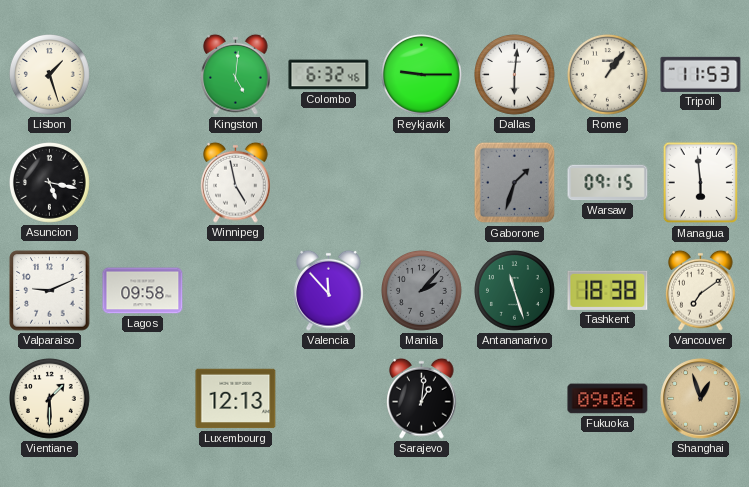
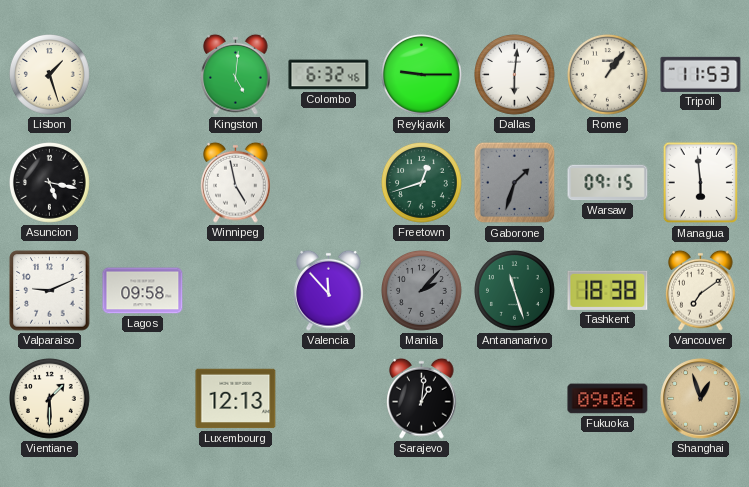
Freetown: none -> 12:42 (422, 183)
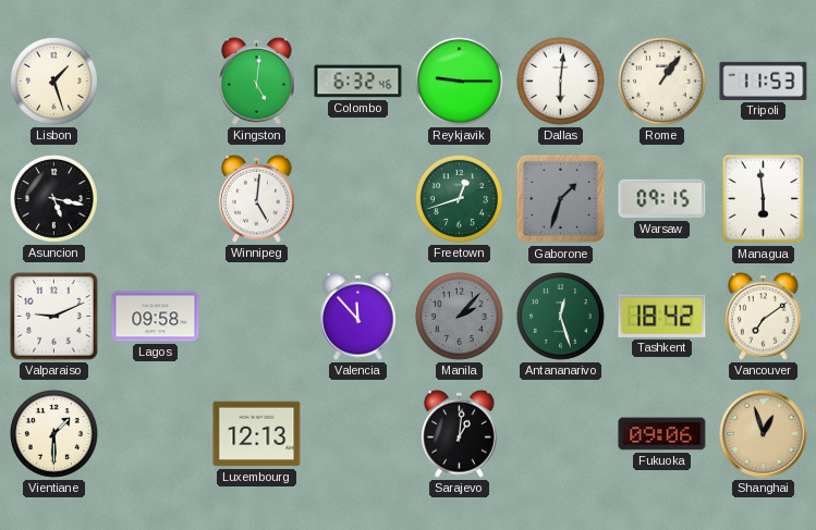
Winnipeg: 4:58 -> 5:01 (257, 198)
Antananarivo: 11:27 -> 12:27 (561, 317)
Tashkent: 18:38 -> 18:42 (662, 316)
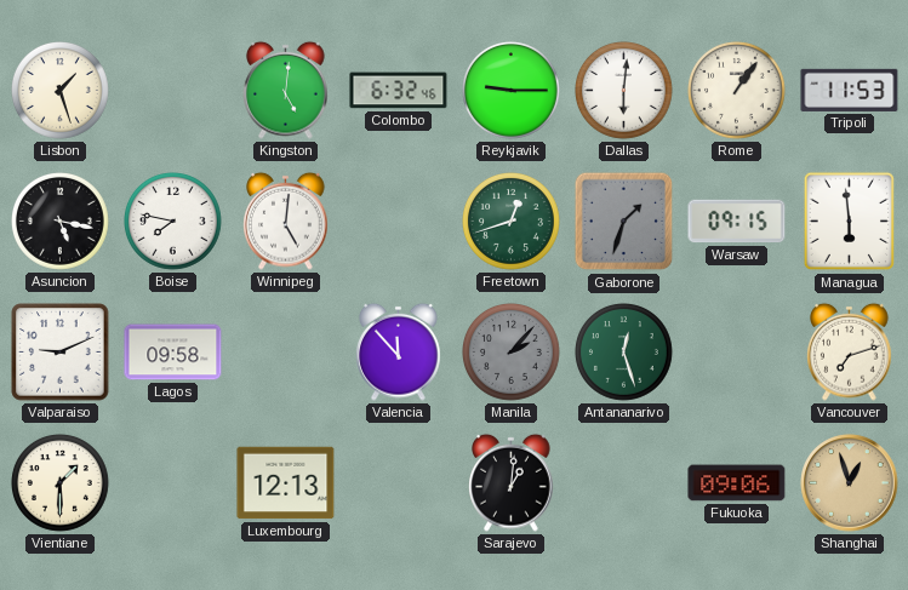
Boise: none -> 7:47 (173, 222)
Tashkent: 18:42 -> none (662, 316)
Vancouver: 7:09 -> 7:12 (850, 351)
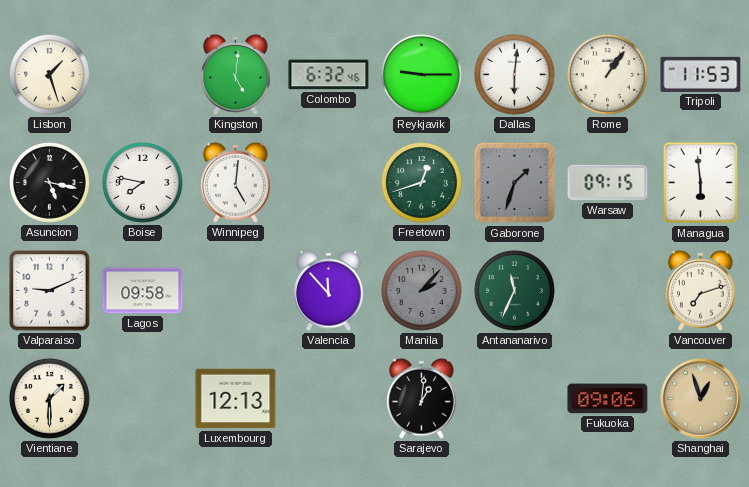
Antananarivo: 12:27 -> 11:34 (515, 291)
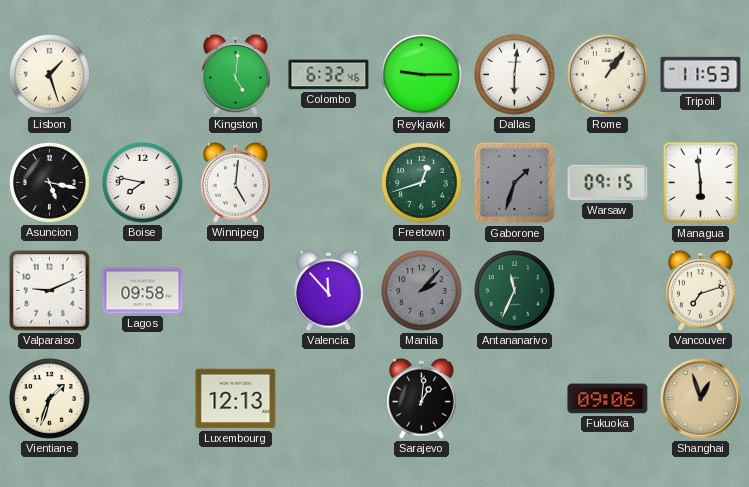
Vientiane: 1:30 -> 1:33 (50, 399)
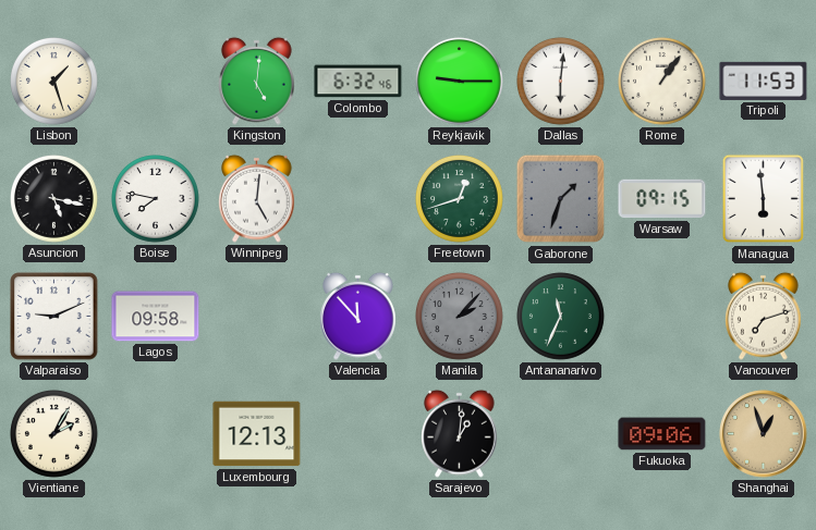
Vientiane: 1:33 -> 2:05 (54, 434)
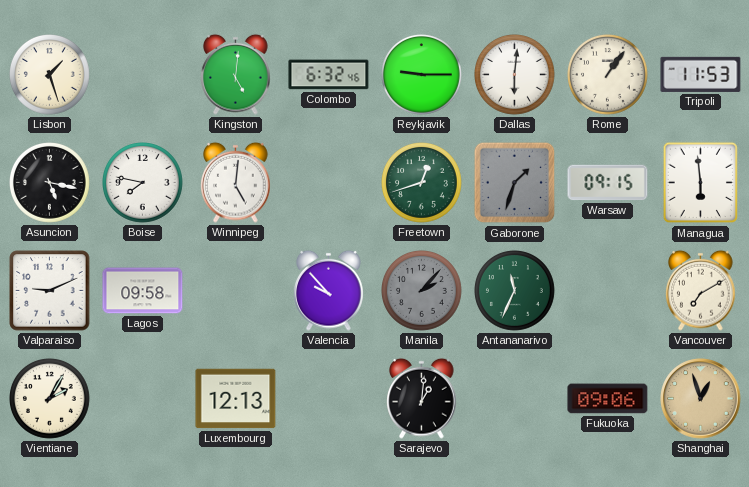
Valencia: 11:53 -> 9:53 (329, 290)
Vancouver: 7:12 -> 7:10 (701, 290)
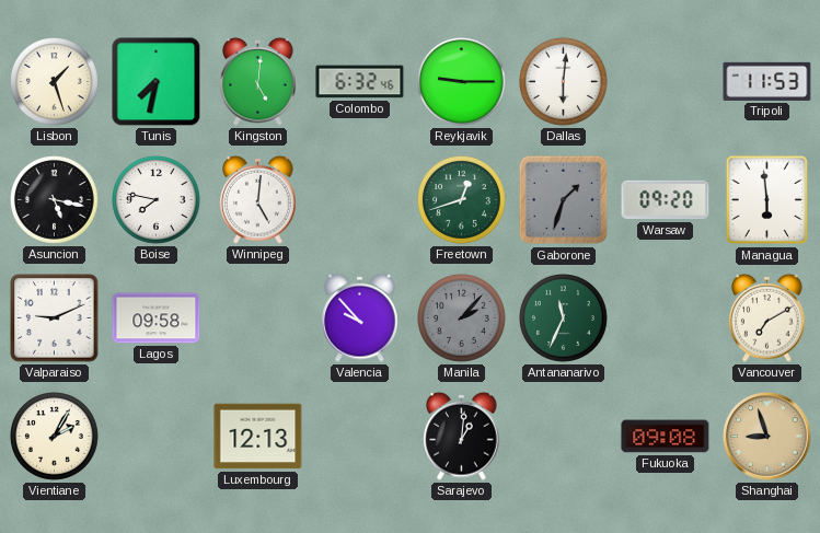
Tunis: none -> 7:32 (157, 82)
Rome: 1:06 -> none (608, 75)
Warsaw: 09:15 -> 09:20 (666, 200)
Fukuoka: 09:06 -> 09:08 (666, 437)
Shanghai: 12:57 -> 8:57 (767, 437)
